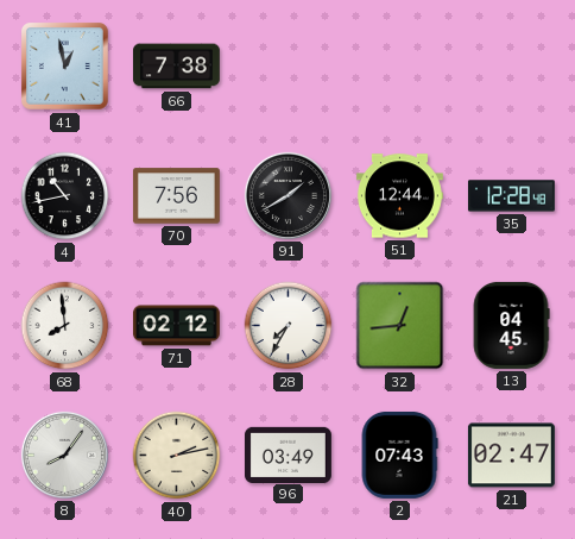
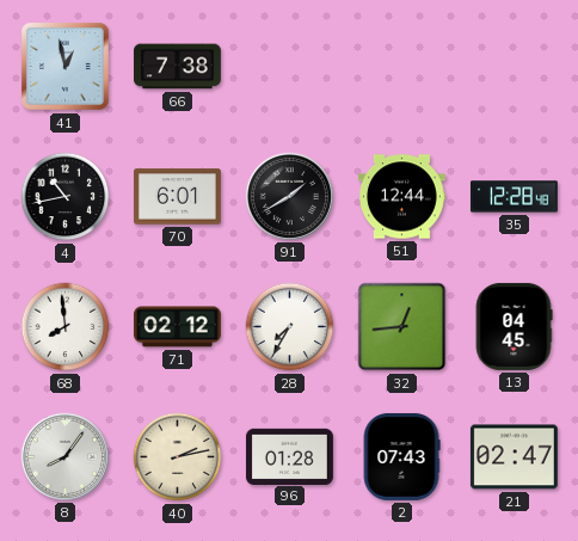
70: 7:56 -> 6:01 (177, 197)
96: 03:49 -> 01:28 (289, 456)
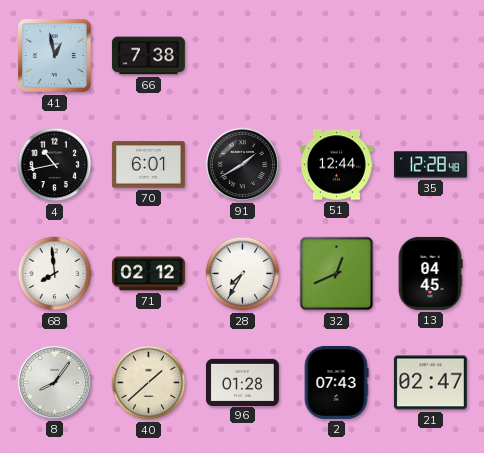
32: 12:44 -> 12:41 (337, 274)
40: 2:13 -> 1:38 (149, 383)
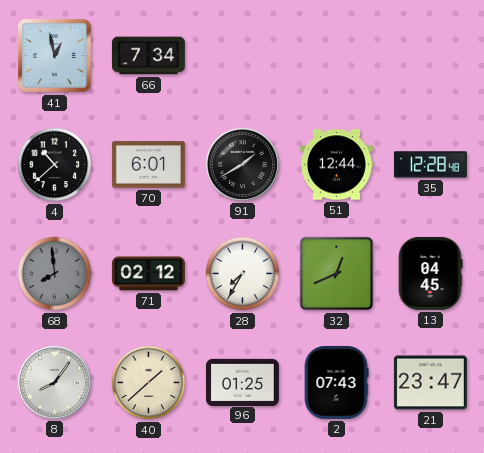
66: 7:38 -> 7:34 (148, 56)
4: 10:43 -> 10:38 (55, 165)
68 dial: white -> grey (55, 274)
96: 01:28 -> 01:25 (242, 382)
21: 02:47 -> 23:47 (430, 383)
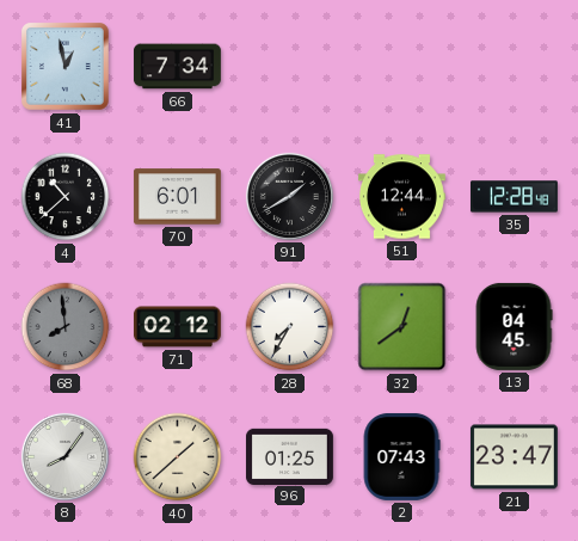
32: 12:41 -> 12:39 (402, 327)
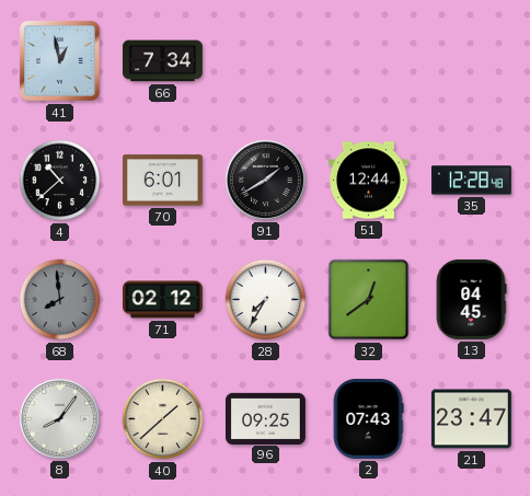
96: 01:25 -> 09:25 (265, 418)
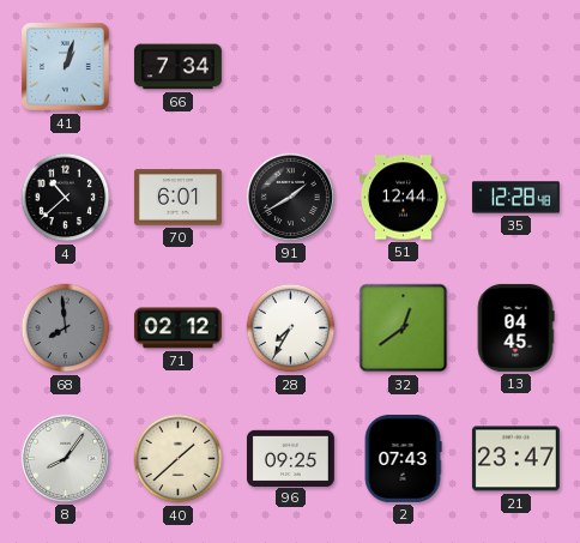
41: 12:58 -> 1:03 (66, 67)
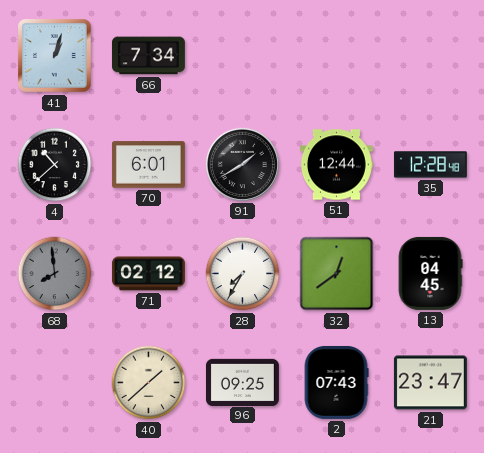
8: 8:06 -> none (65, 458)
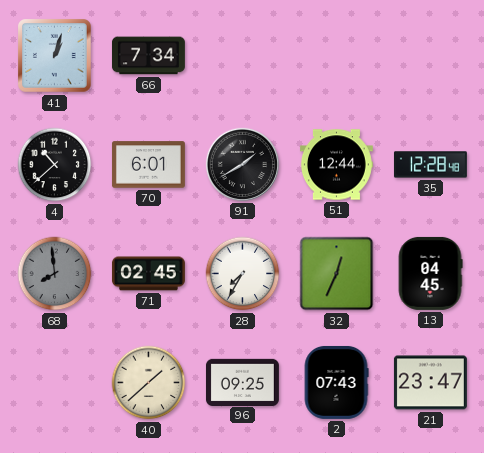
71: 02:12 -> 02:45 (148, 274)
32: 12:39 -> 12:34 (337, 274)
